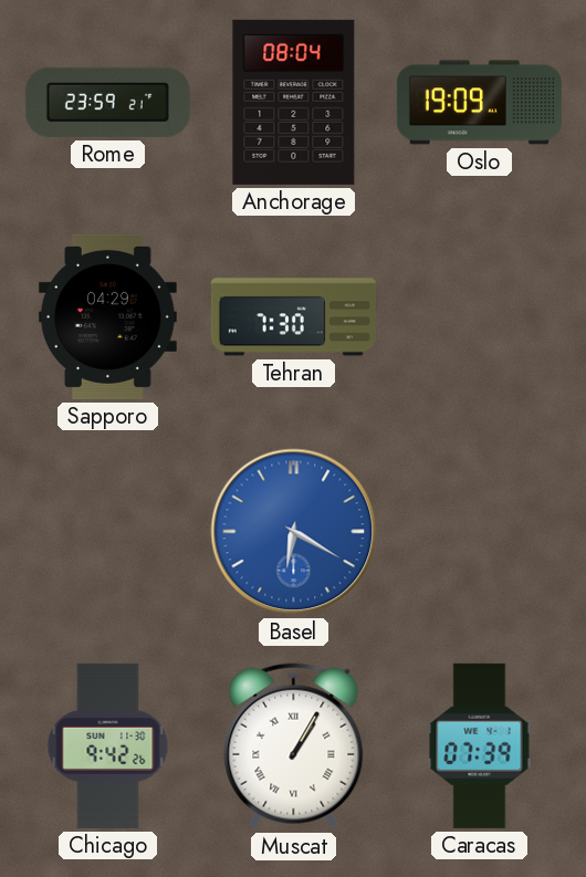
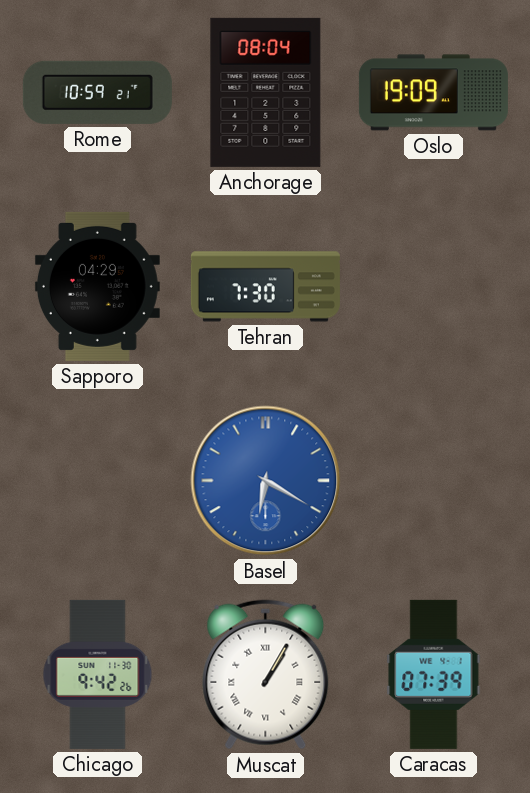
Rome: 23:59 -> 10:59 (97, 92)
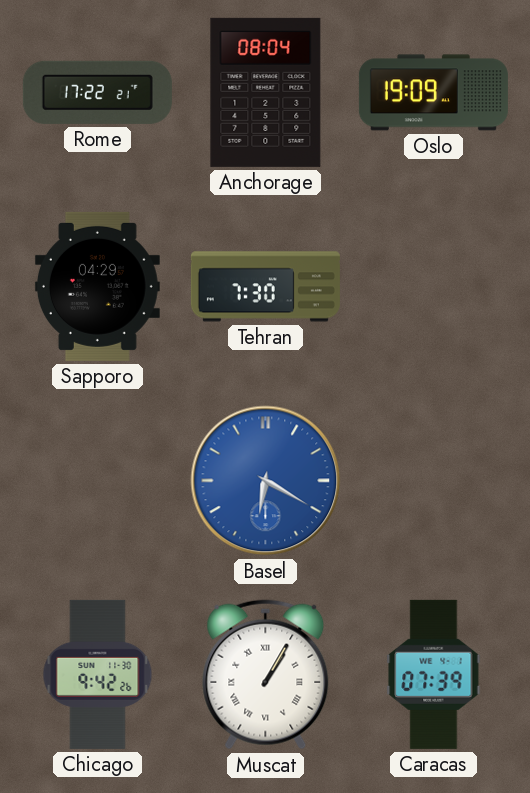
Rome: 10:59 -> 17:22 (97, 92)
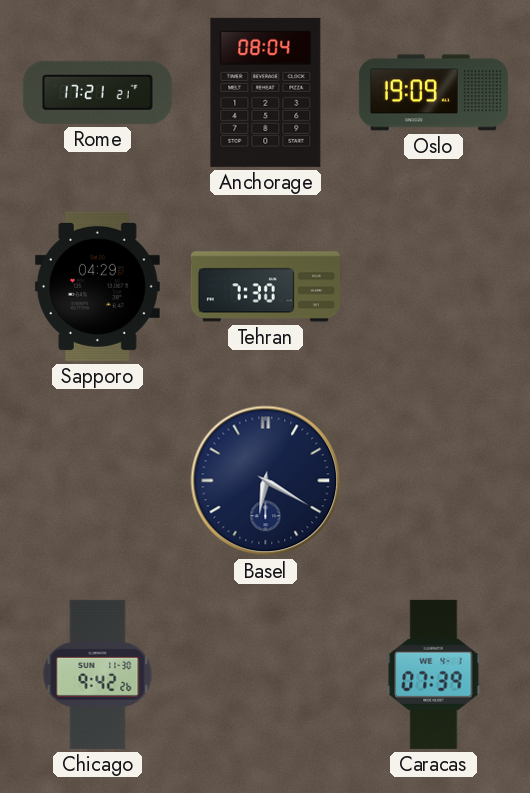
Rome: 17:22 -> 17:21 (97, 92)
Basel dial: blue -> navy (266, 481)
Muscat: 1:05 -> none (266, 675)
